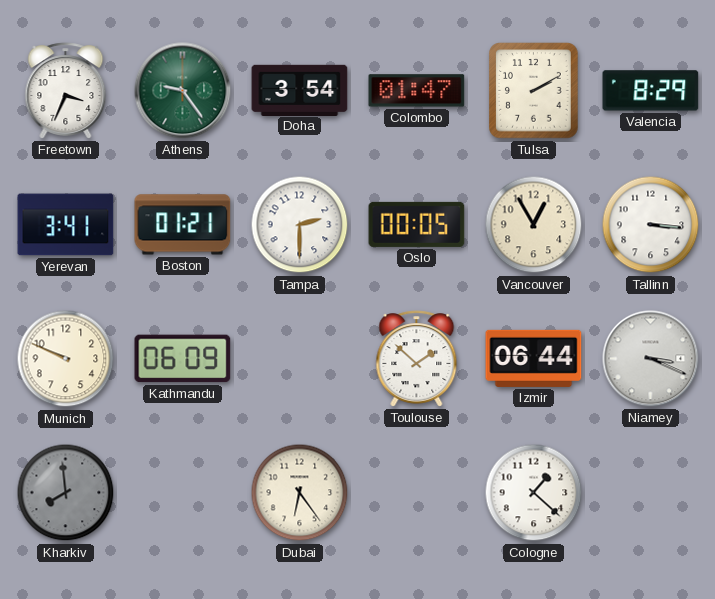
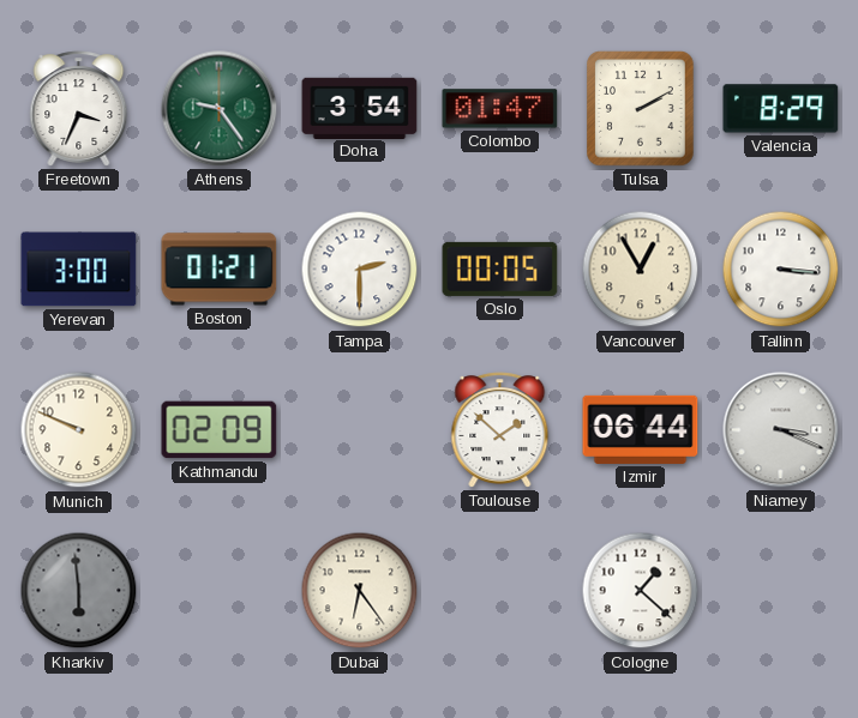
Yerevan: 3:41 -> 3:00 (79, 270)
Kathmandu: 06:09 -> 02:09 (220, 430)
Kharkiv: 7:59 -> 5:59 (79, 591)
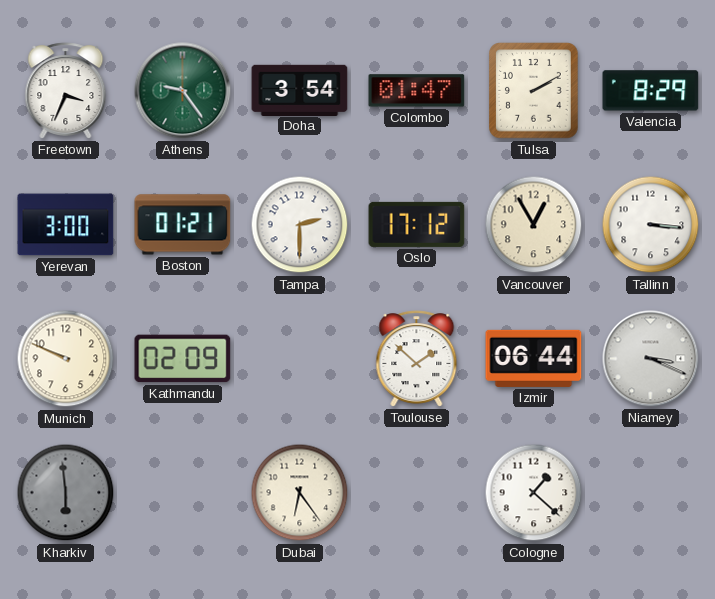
Oslo: 00:05 -> 17:12 (417, 224)
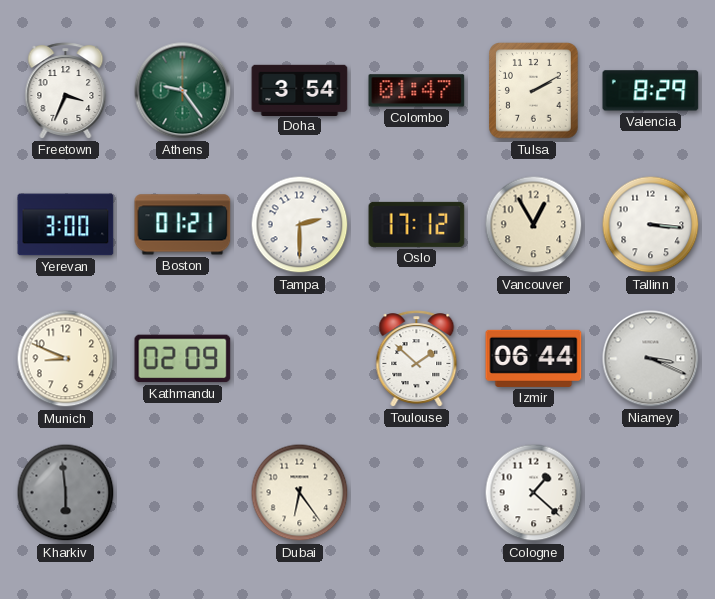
Munich: 9:49 -> 8:49 (66, 359)
